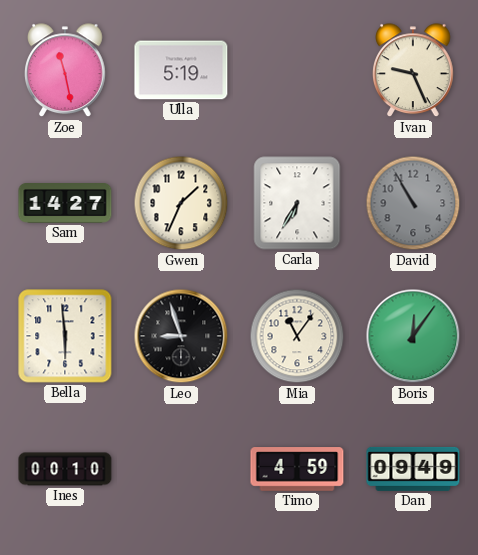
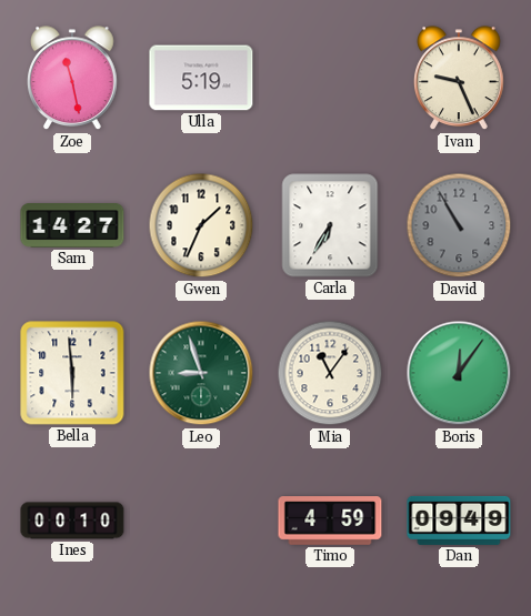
Leo dial: black -> green (201, 373)
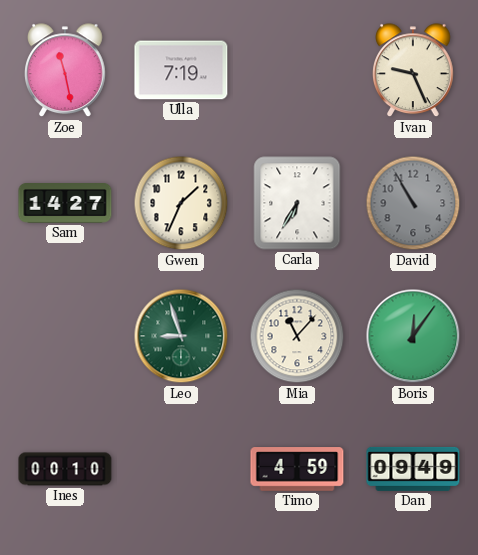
Ulla: 5:19 -> 7:19 (181, 70)
Bella: 5:59 -> none (72, 373)
Mia: 11:06 -> 11:07 (297, 336)
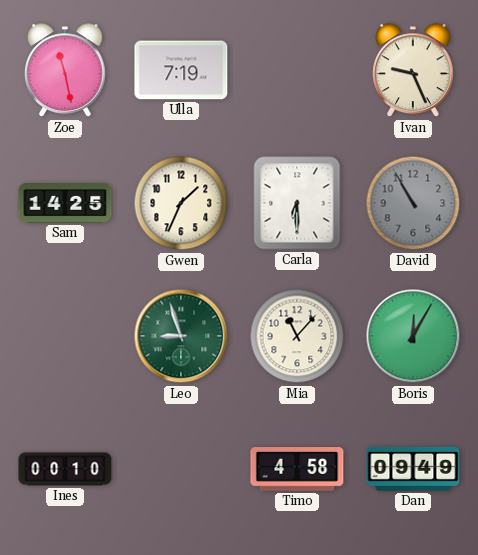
Sam: 14:27 -> 14:25 (65, 204)
Carla: 6:35 -> 6:30 (297, 203)
Boris: 12:06 -> 12:05 (413, 336)
Timo: 4:59 -> 4:58 (297, 469)
